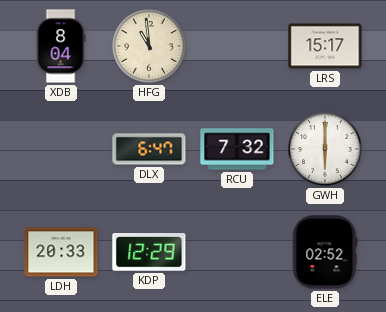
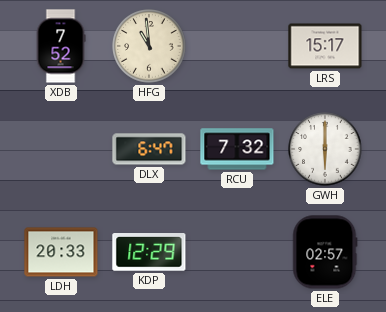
XDB: 8:04 -> 7:52 (61, 46)
ELE: 02:52 -> 02:57 (325, 252)
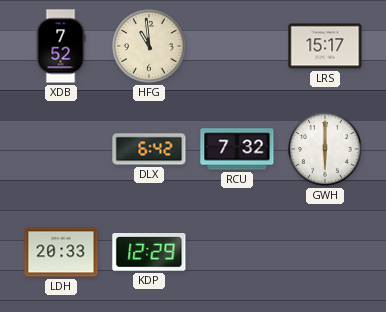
DLX: 6:47 -> 6:42 (149, 149)
ELE: 02:57 -> none (325, 252)
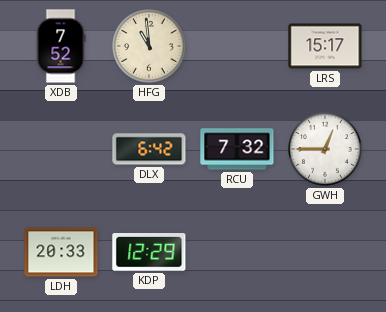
GWH: 6:00 -> 12:45 (325, 149)
